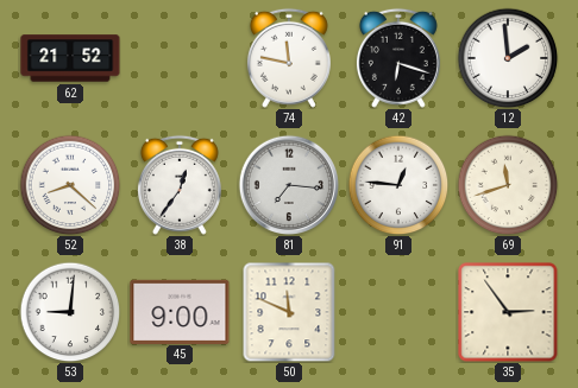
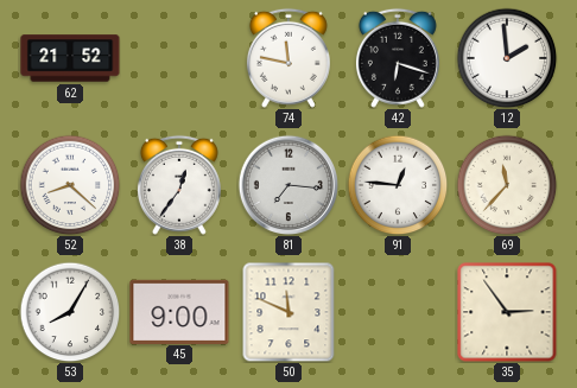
69: 11:42 -> 11:37 (507, 185)
53: 9:01 -> 8:05 (70, 312)
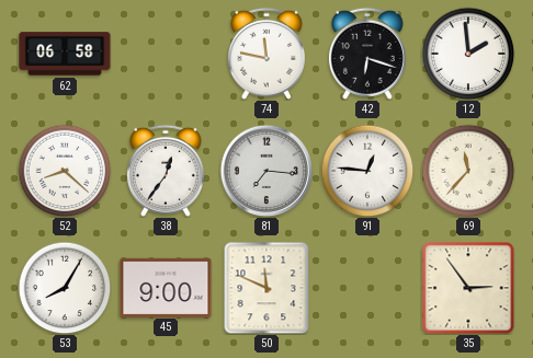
62: 21:52 -> 06:58 (65, 54)
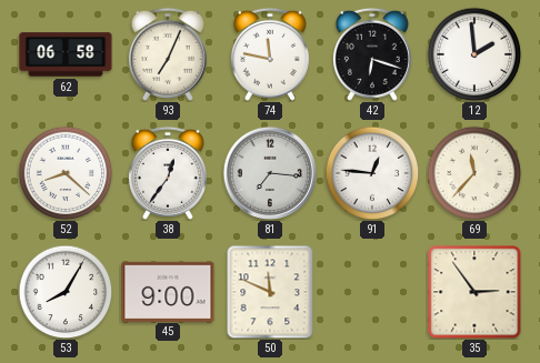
93: none -> 7:04 (168, 54)
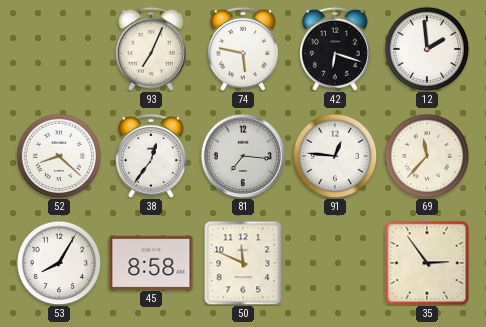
62: 06:58 -> none (66, 54)
74: 11:47 -> 5:47 (243, 49)
45: 9:00 -> 8:58 (151, 262)
